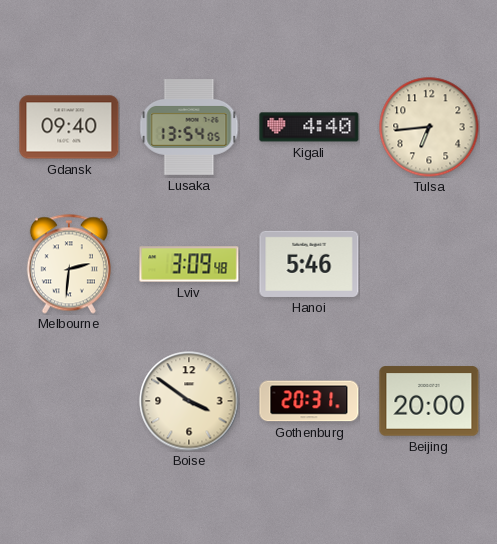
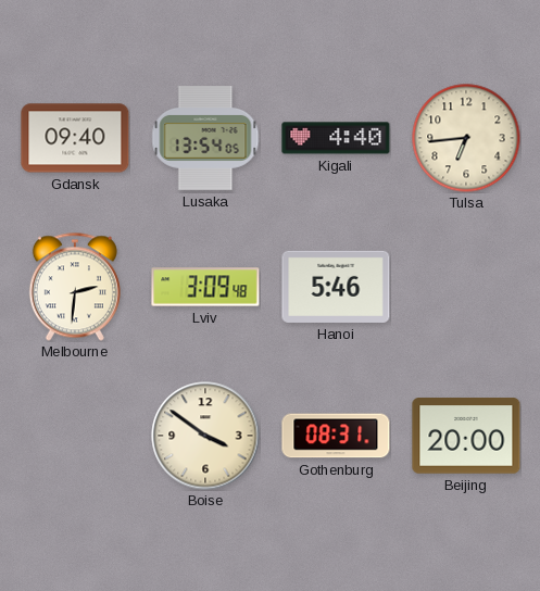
Gothenburg: 20:31 -> 08:31 (336, 436)
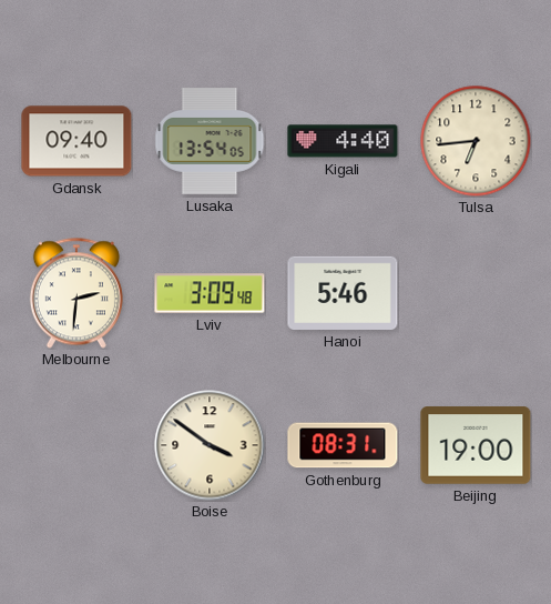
Beijing: 20:00 -> 19:00 (476, 445)
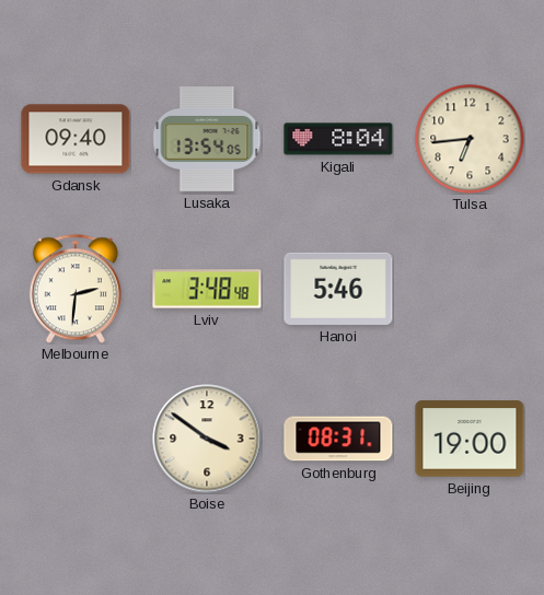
Kigali: 4:40 -> 8:04 (338, 139)
Lviv: 3:09 -> 3:48 (207, 289)
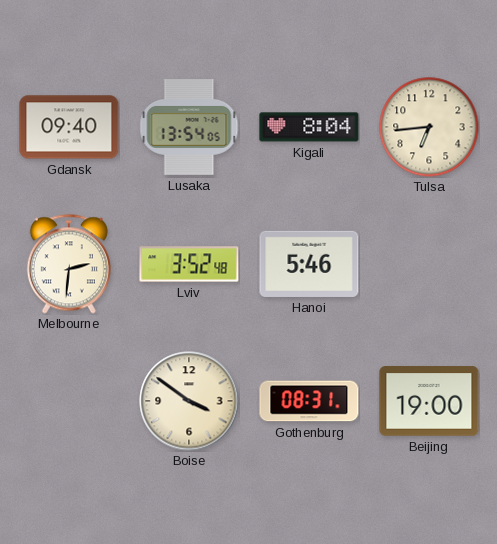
Lviv: 3:48 -> 3:52 (189, 264)
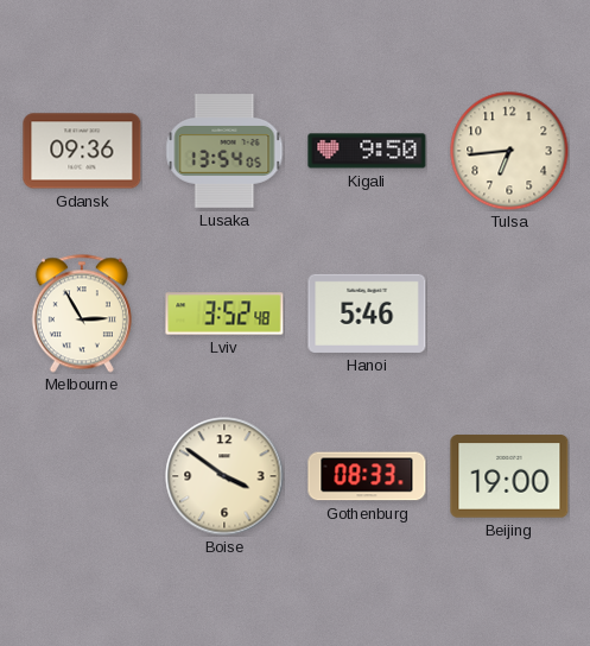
Gdansk: 09:40 -> 09:36 (82, 151)
Kigali: 8:04 -> 9:50 (367, 151)
Melbourne: 2:31 -> 2:55 (82, 313)
Gothenburg: 08:31 -> 08:33 (367, 476)
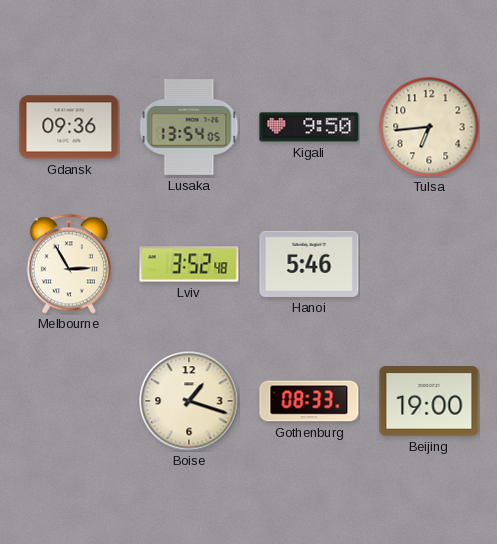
Boise: 3:51 -> 1:18 (189, 401)
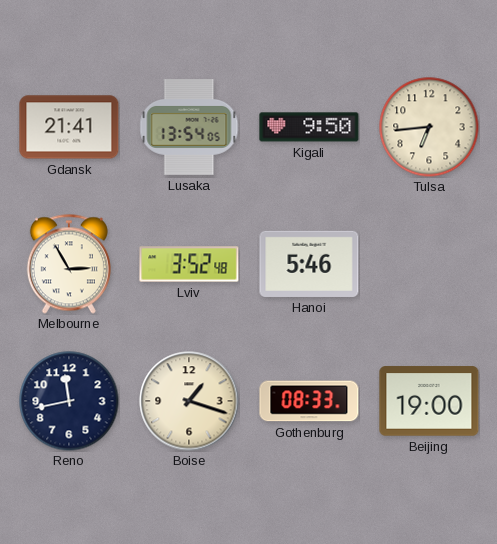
Gdansk: 09:36 -> 21:41 (69, 127)
Reno: none -> 11:43 (69, 401)
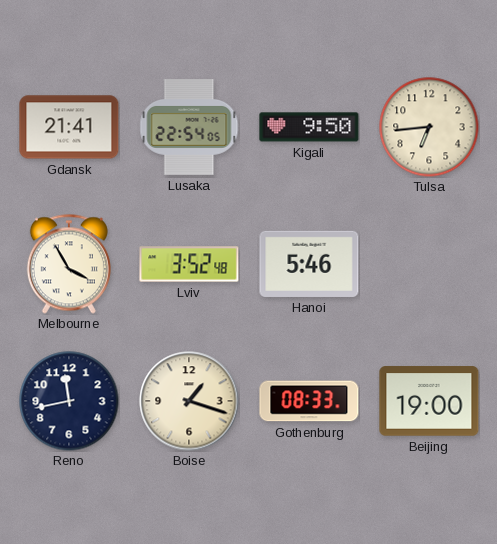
Lusaka: 13:54 -> 22:54 (189, 128)
Melbourne: 2:55 -> 3:55 (69, 264)
